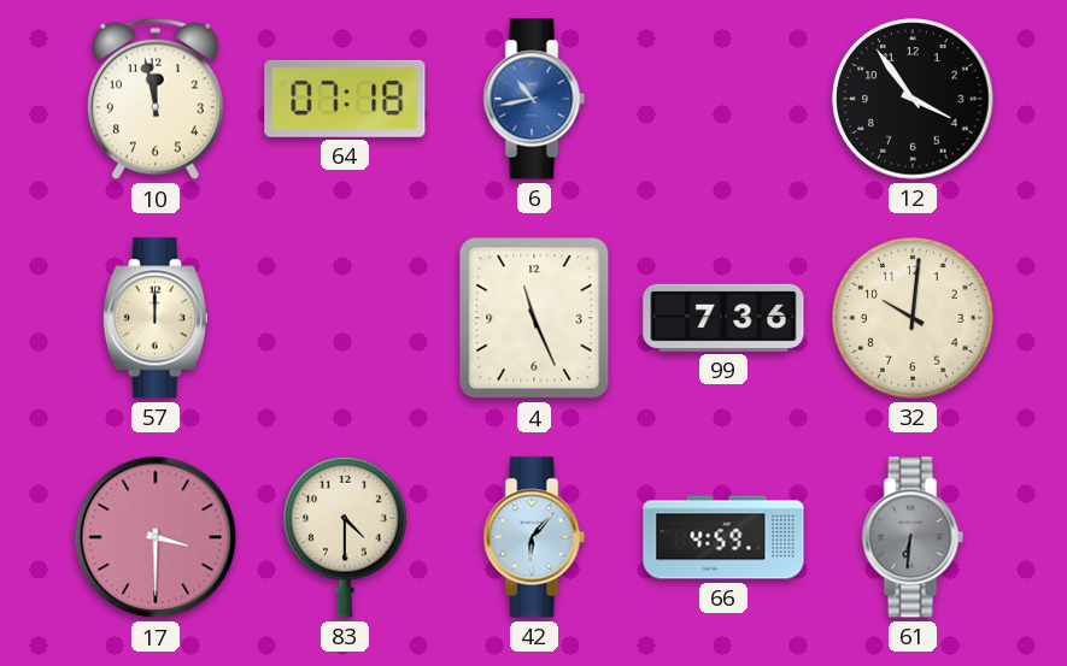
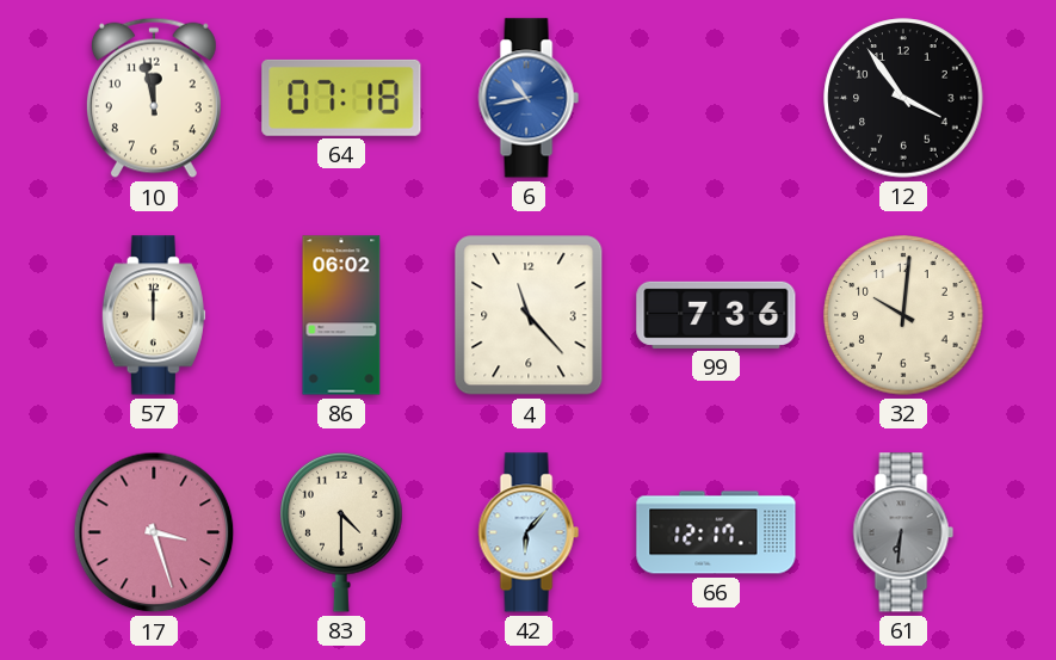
86: none -> 06:02 (341, 315)
4: 11:26 -> 11:23 (529, 315)
17: 3:30 -> 3:27 (154, 532)
66: 4:59 -> 12:17 (716, 532)
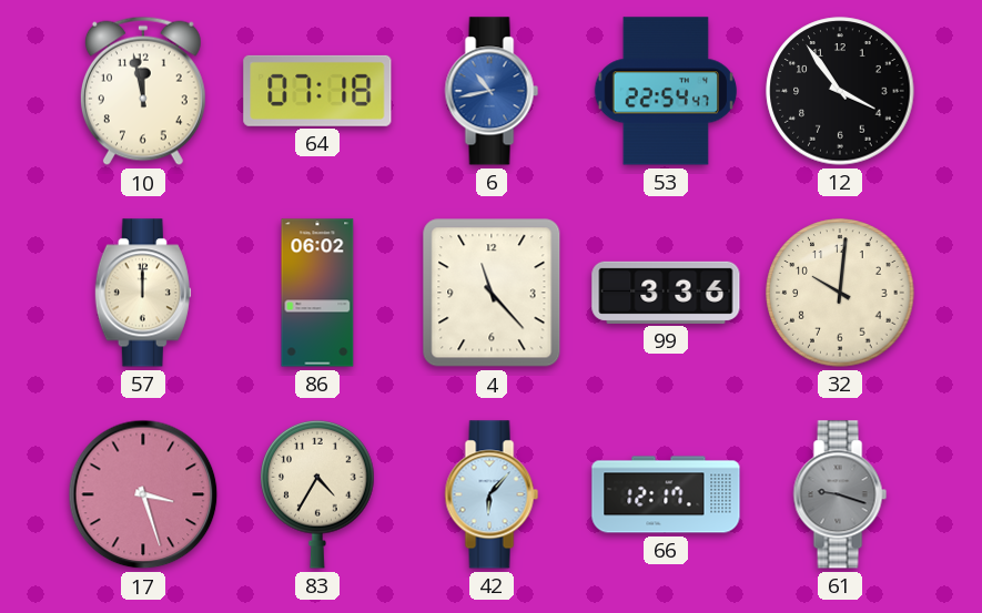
53: none -> 22:54 (665, 91)
99: 7:36 -> 3:36 (666, 293)
83: 4:30 -> 4:35 (317, 494)
61: 6:31 -> 9:18 (840, 494)
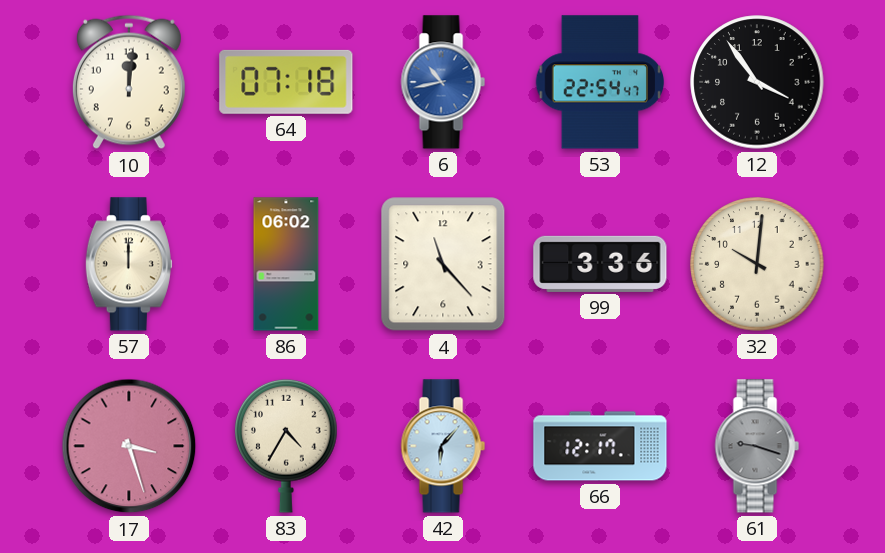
10: 11:58 -> 12:01 (129, 82)
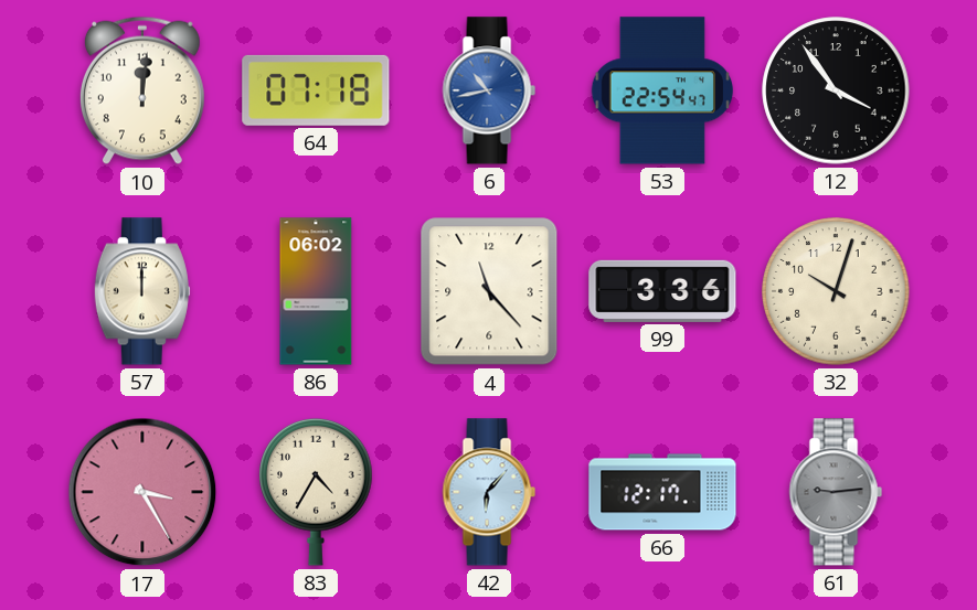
32: 10:01 -> 10:03 (836, 291)
17: 3:27 -> 3:25 (142, 492)
61: 9:18 -> 9:14 (836, 492)
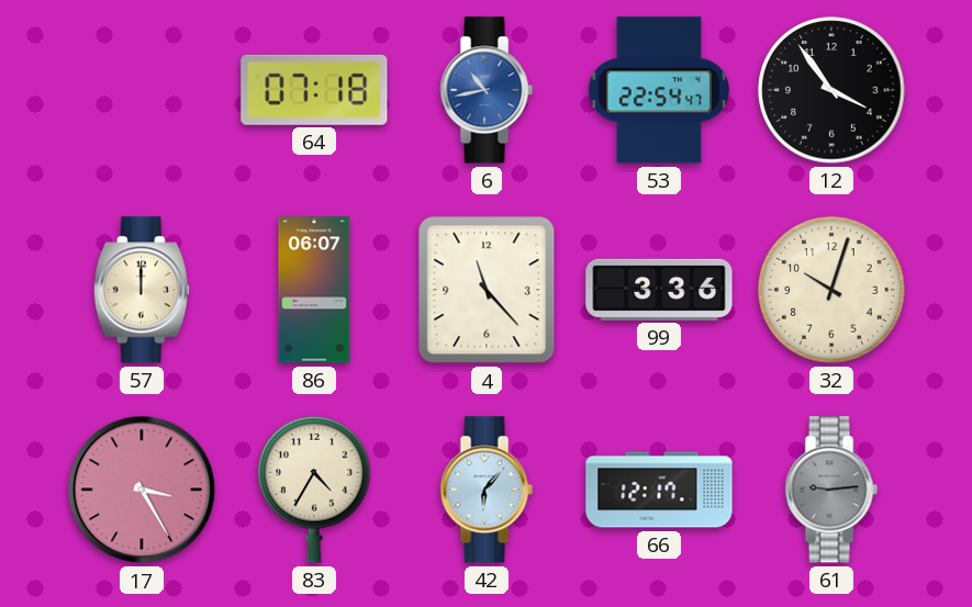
10: 12:01 -> none (142, 90)
86: 06:02 -> 06:07 (314, 290)
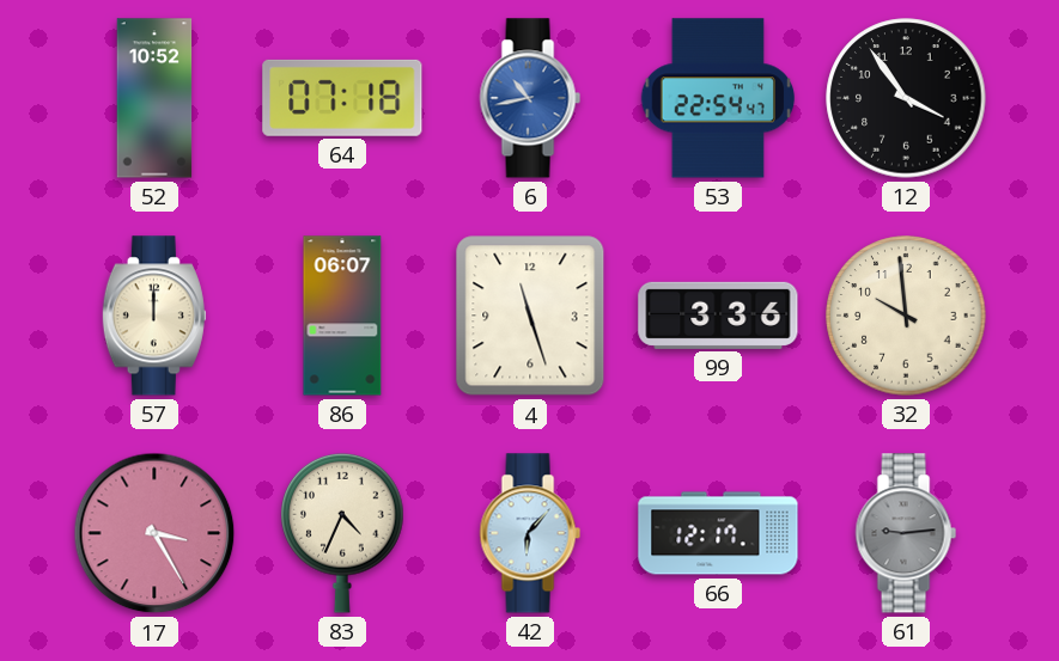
52: none -> 10:52 (154, 98)
4: 11:23 -> 11:27 (530, 316)
32: 10:03 -> 9:59 (906, 316)
83: 4:35 -> 4:34 (342, 533)
